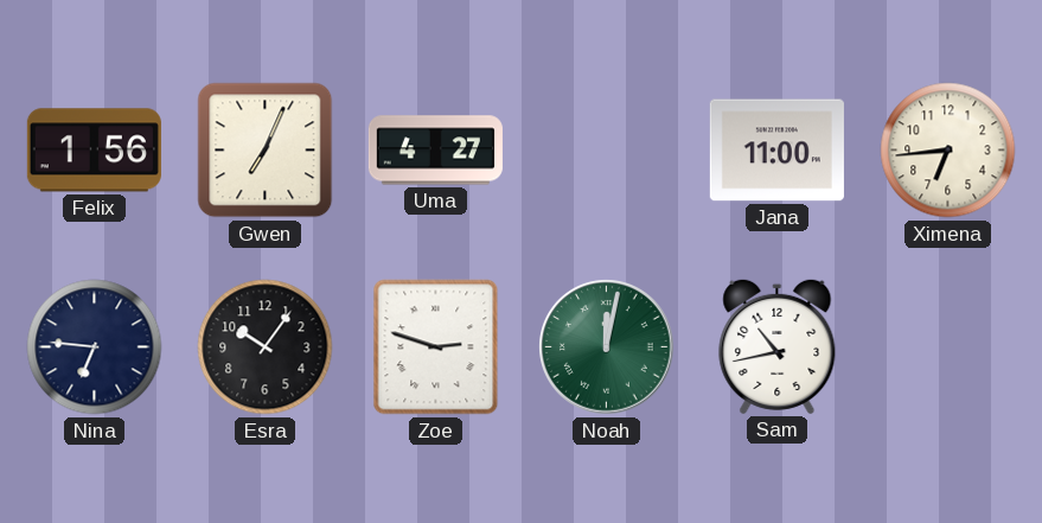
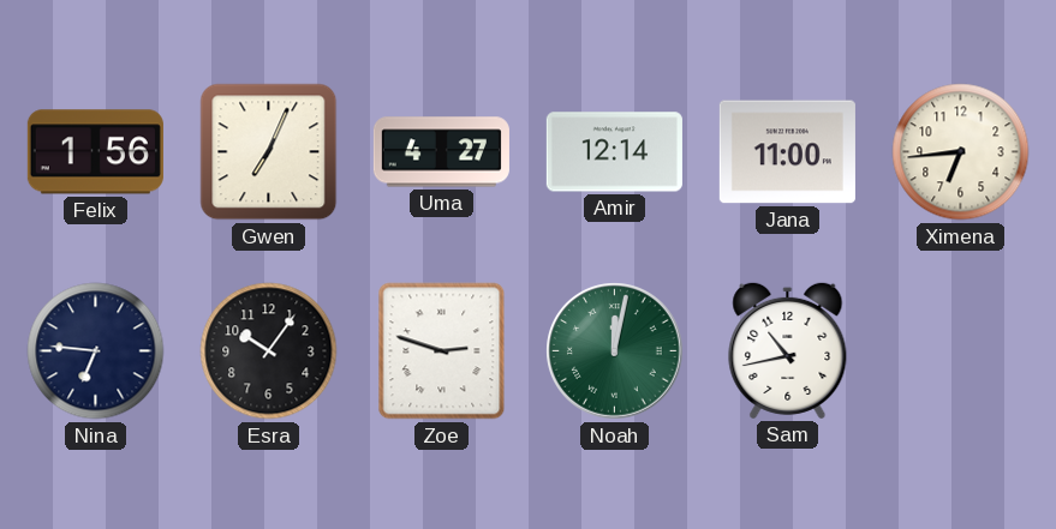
Amir: none -> 12:14 (614, 152)
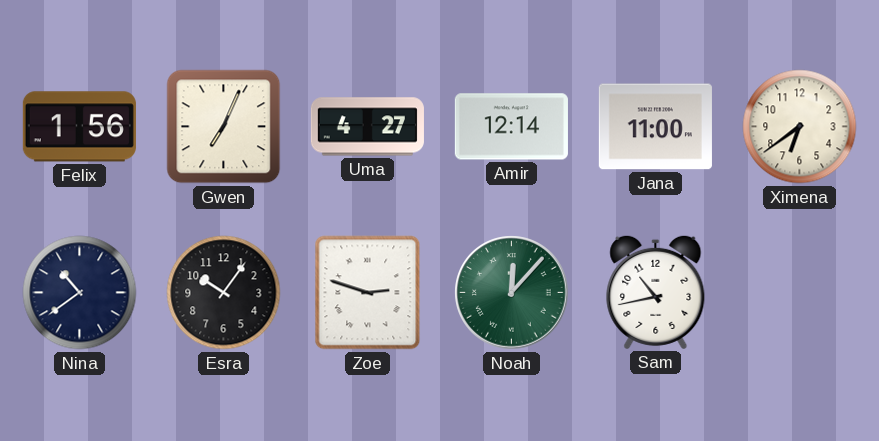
Ximena: 6:44 -> 6:39 (800, 127)
Nina: 6:46 -> 10:39 (80, 293)
Noah: 12:02 -> 12:07 (512, 293)
